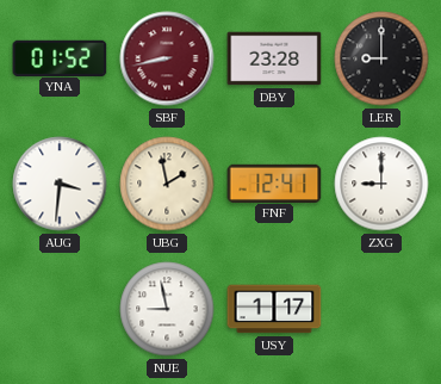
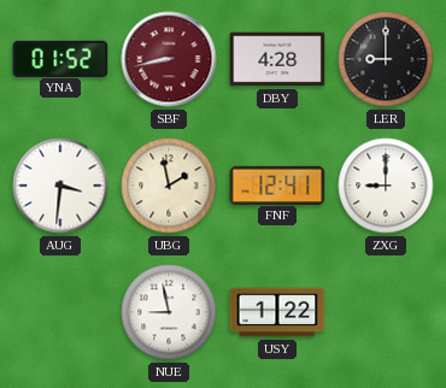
DBY: 23:28 -> 4:28 (277, 59)
USY: 1:17 -> 1:22 (277, 312)
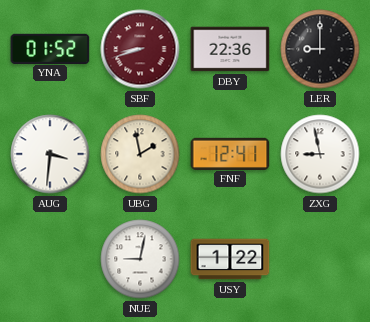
SBF: 8:43 -> 8:42 (140, 49)
DBY: 4:28 -> 22:36 (230, 49)
ZXG: 9:00 -> 8:58 (320, 154)
NUE: 8:58 -> 9:02 (140, 259)
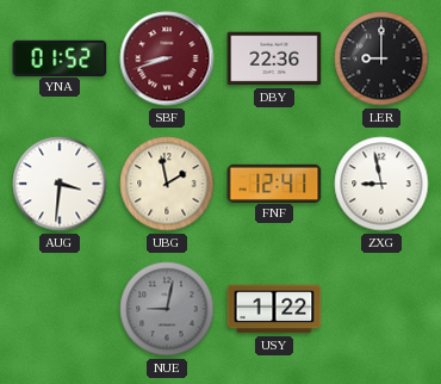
NUE dial: white -> grey (167, 309)
